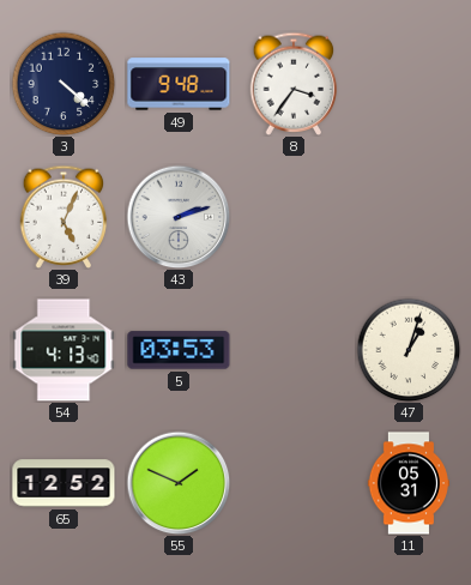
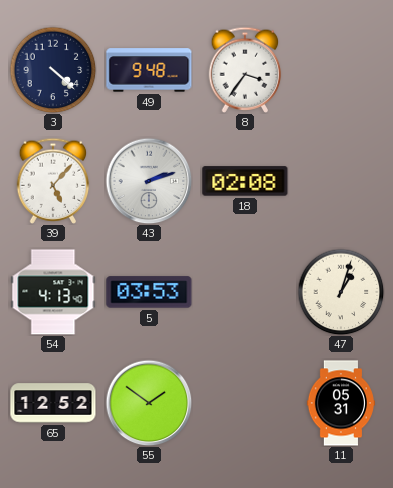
39: 5:04 -> 5:07 (53, 181)
18: none -> 02:08 (245, 181)
55: 1:49 -> 1:51 (149, 403)
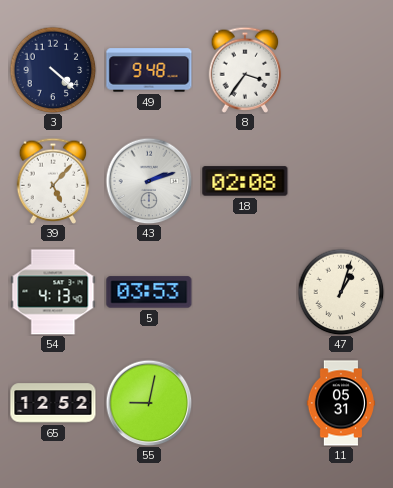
55: 1:51 -> 9:02 (149, 403)
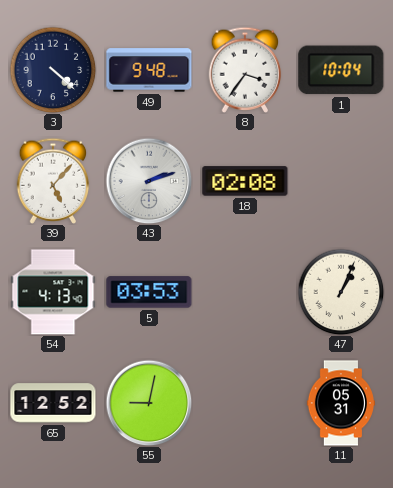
1: none -> 10:04 (341, 70)
47: 1:03 -> 1:04 (341, 292)
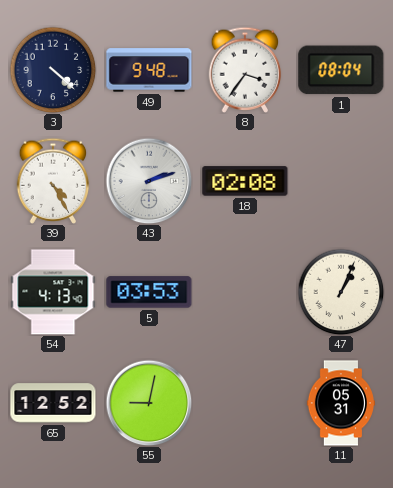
1: 10:04 -> 08:04 (341, 70)
39: 5:07 -> 4:25 (53, 181)
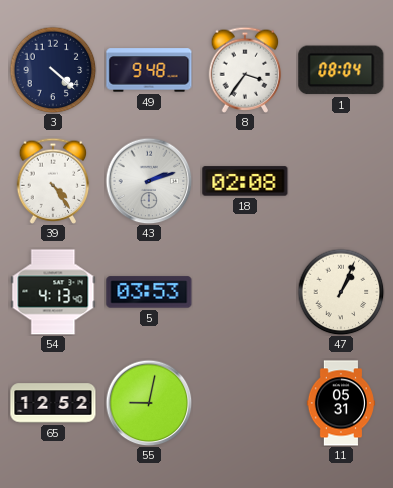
39: 4:25 -> 4:24 (53, 181)
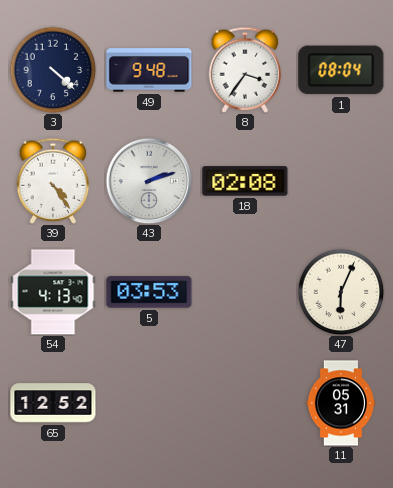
47: 1:04 -> 6:04 (341, 292)
55: 9:02 -> none (149, 403)
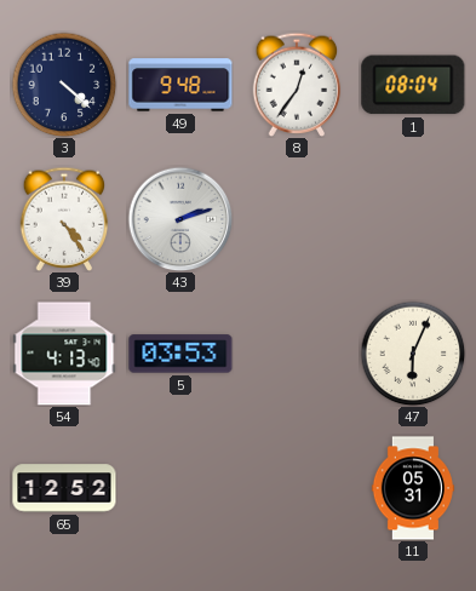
8: 3:36 -> 12:36 (297, 85)
18: 02:08 -> none (245, 181)
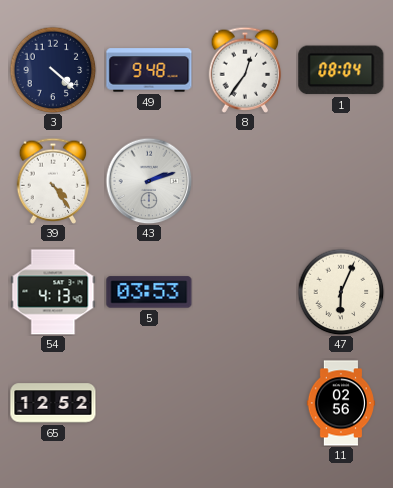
11: 05:31 -> 02:56 (340, 403)
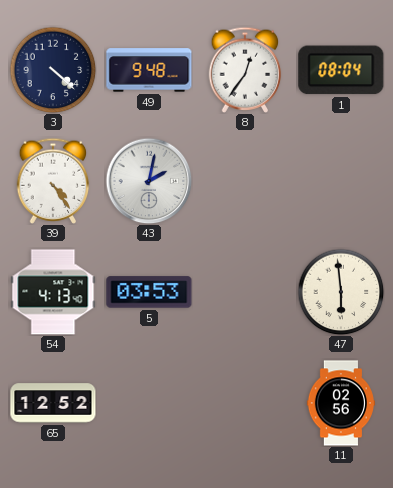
43: 2:12 -> 2:02 (149, 181)
47: 6:04 -> 5:59 (341, 292)
